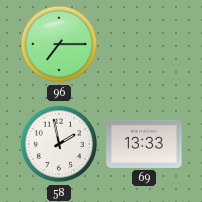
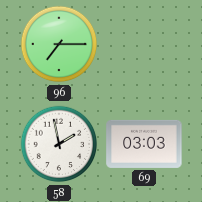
69: 13:33 -> 03:03 (144, 144)
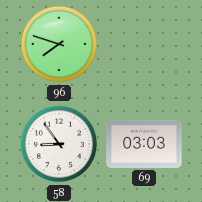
96: 7:15 -> 7:48 (59, 44)
58: 1:58 -> 8:54 (59, 144)
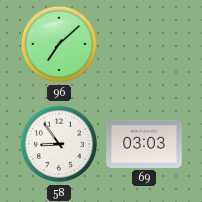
96: 7:48 -> 7:08 (59, 44)
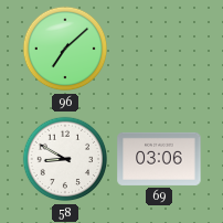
58: 8:54 -> 8:50 (65, 159)
69: 03:03 -> 03:06 (159, 159)
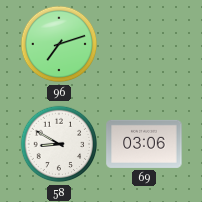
96: 7:08 -> 7:12 (59, 44)
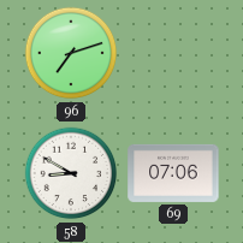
69: 03:06 -> 07:06 (173, 173)
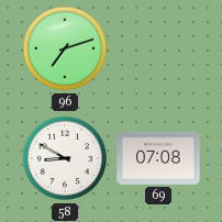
69: 07:06 -> 07:08 (158, 158)
